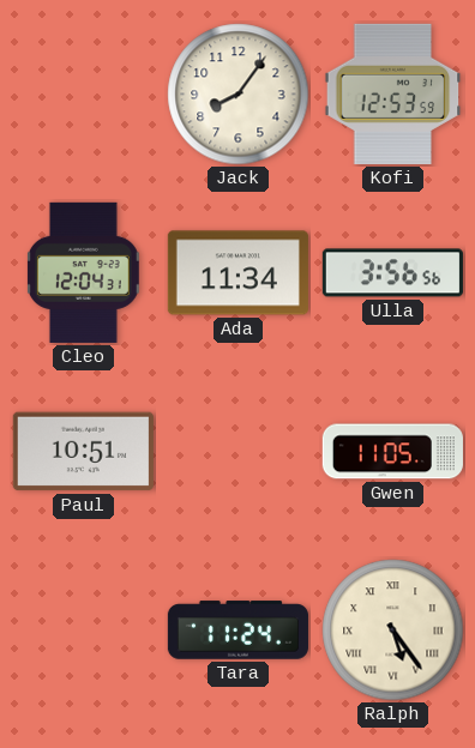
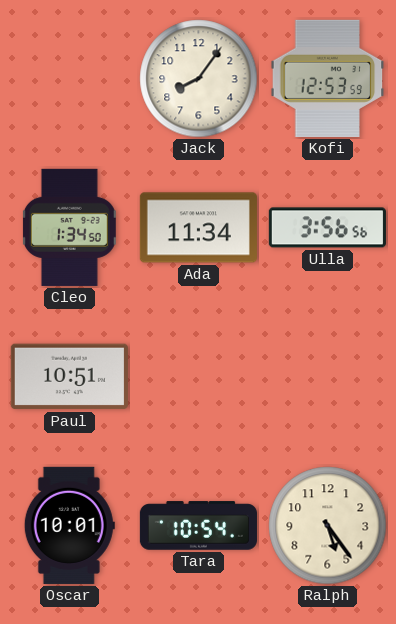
Cleo: 12:04 -> 1:34 (69, 227)
Gwen: 11:05 -> none (392, 452)
Oscar: none -> 10:01 (69, 525)
Tara: 11:24 -> 10:54 (198, 526)
Ralph numerals: Roman -> Arabic (328, 526)
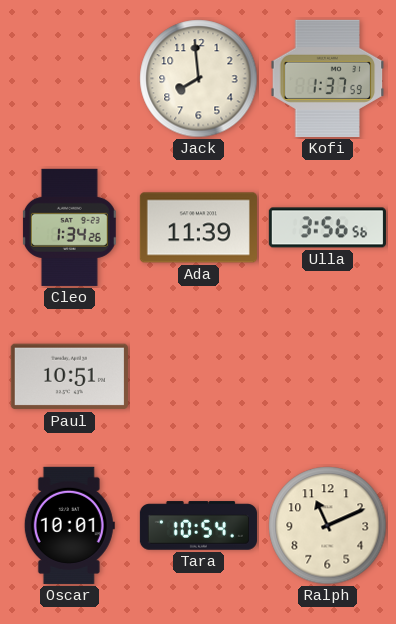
Jack: 8:06 -> 7:59 (199, 79)
Kofi: 12:53 -> 1:37 (328, 78)
Cleo: 1:34:50 -> 1:34:26 (69, 227)
Ada: 11:34 -> 11:39 (198, 228)
Ralph: 5:24 -> 11:11 (328, 526)
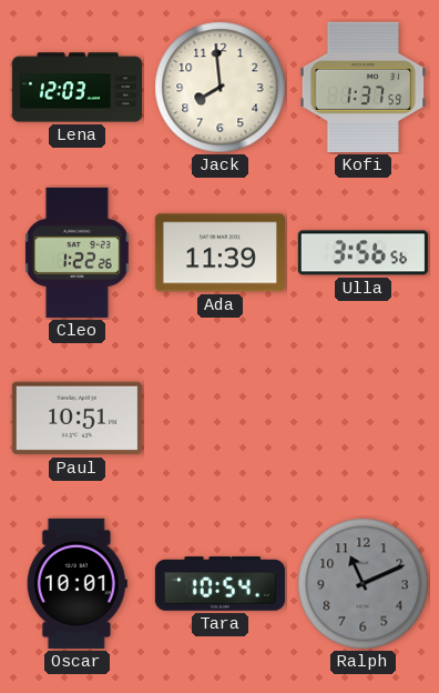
Lena: none -> 12:03 (76, 88)
Cleo: 1:34 -> 1:22 (76, 252)
Ralph dial: cream -> grey (364, 584)
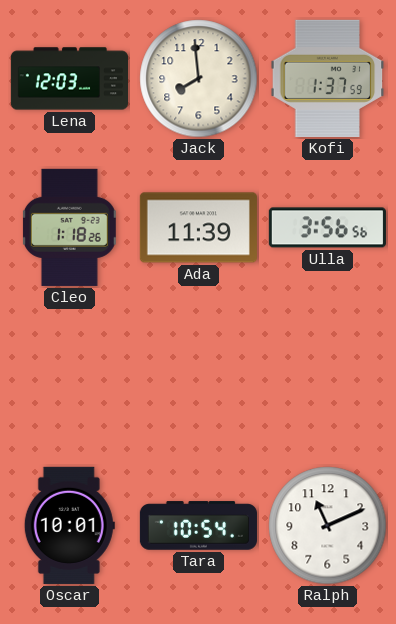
Cleo: 1:22 -> 1:18 (69, 227)
Paul: 10:51 -> none (76, 419)
Ralph dial: grey -> white (328, 526)
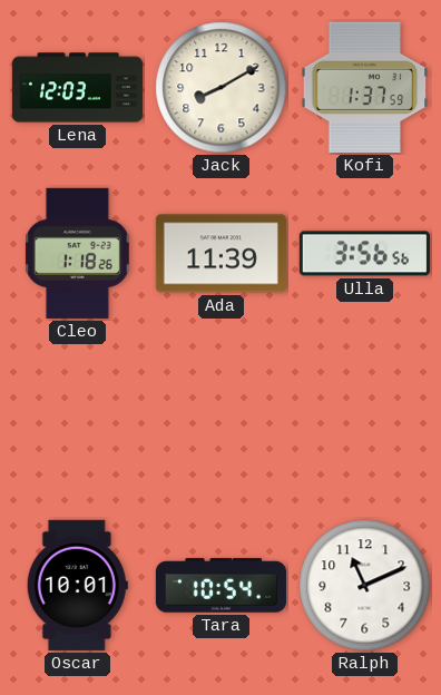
Jack: 7:59 -> 8:10 (222, 88)
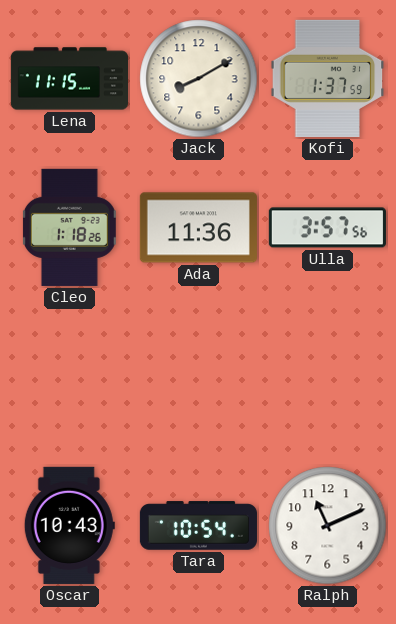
Lena: 12:03 -> 11:15 (69, 79)
Ada: 11:39 -> 11:36 (198, 228)
Ulla: 3:56 -> 3:57 (327, 228)
Oscar: 10:01 -> 10:43 (69, 525)
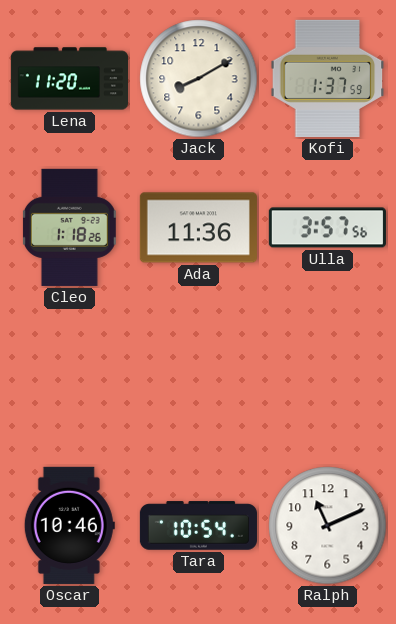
Lena: 11:15 -> 11:20 (69, 79)
Oscar: 10:43 -> 10:46 (69, 525)
